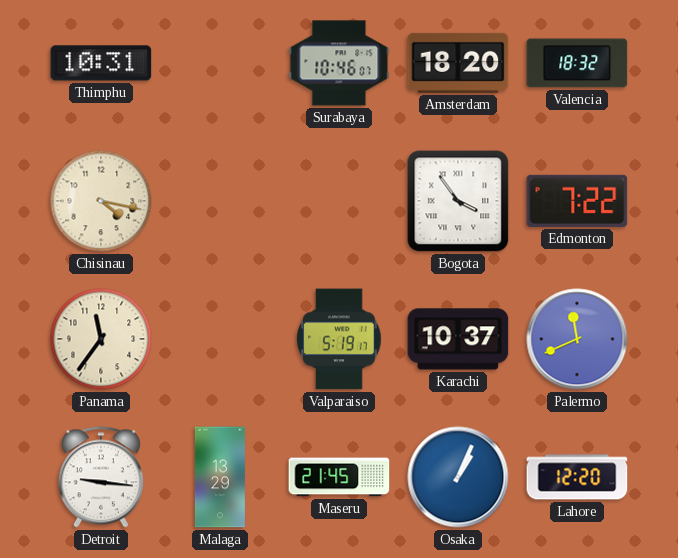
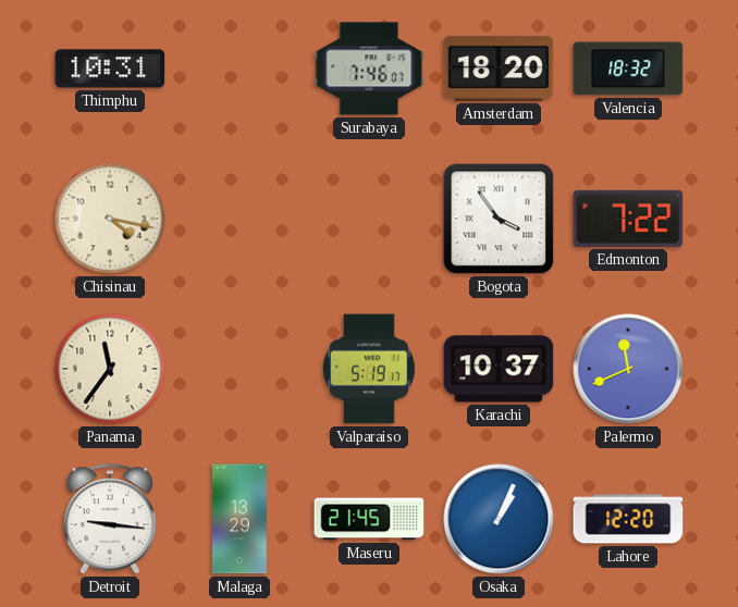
Surabaya: 10:46 -> 7:46 (369, 69)
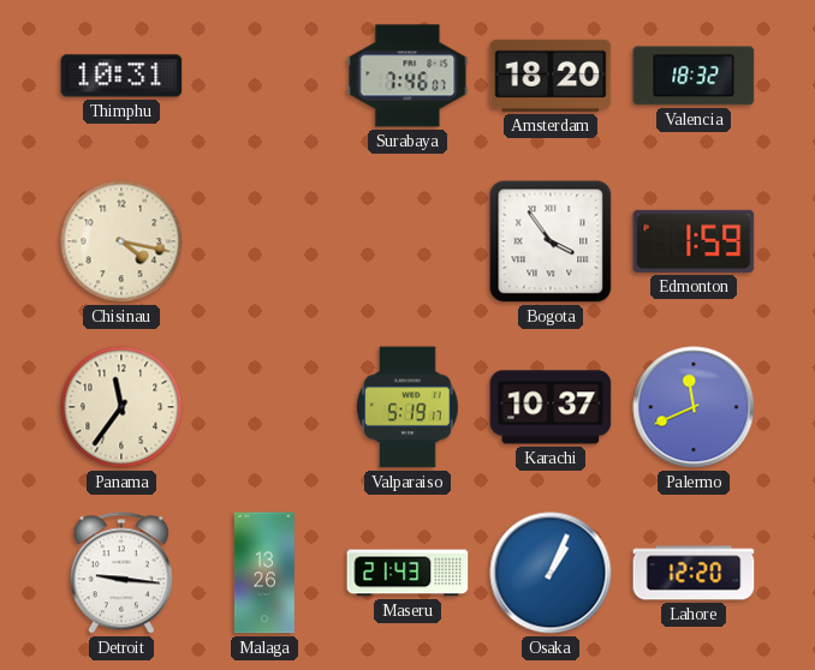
Edmonton: 7:22 -> 1:59 (694, 241)
Malaga: 13:29 -> 13:26 (264, 573)
Maseru: 21:45 -> 21:43 (407, 573)
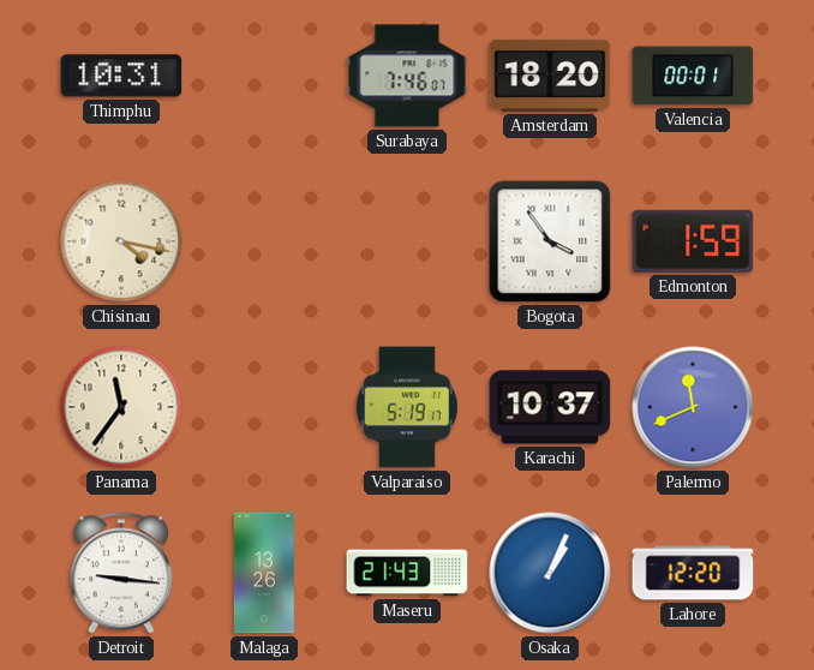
Valencia: 18:32 -> 00:01 (693, 76)
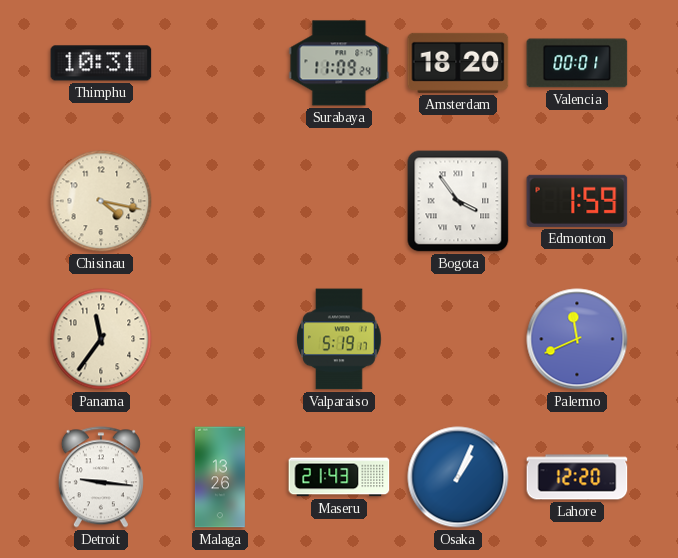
Surabaya: 7:46 -> 11:09 (339, 63)
Karachi: 10:37 -> none (550, 407)
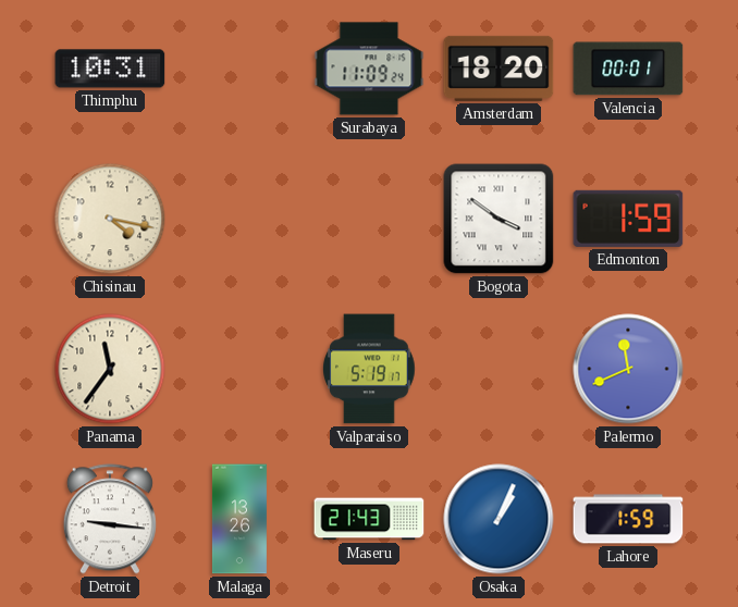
Bogota: 3:54 -> 3:51 (499, 219)
Lahore: 12:20 -> 1:59 (628, 519)
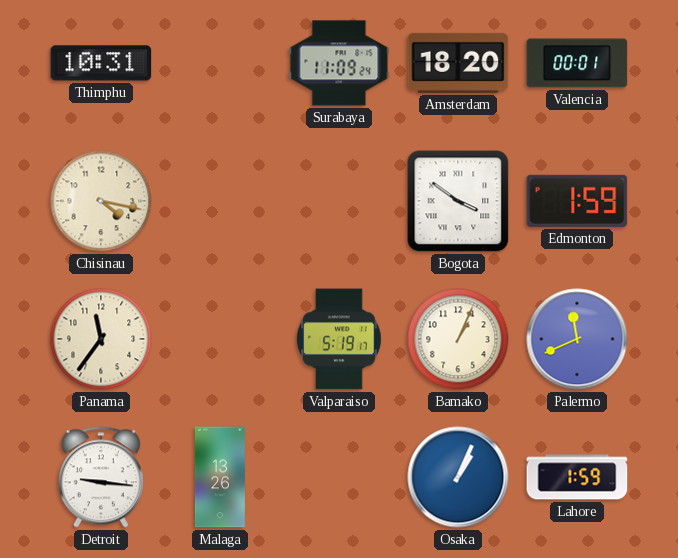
Bamako: none -> 1:04 (458, 339)
Maseru: 21:43 -> none (369, 519)
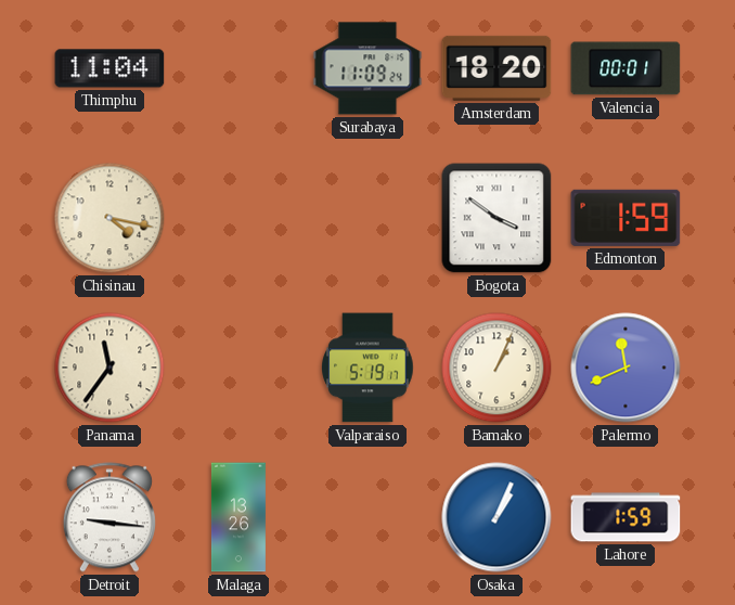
Thimphu: 10:31 -> 11:04 (109, 68)
